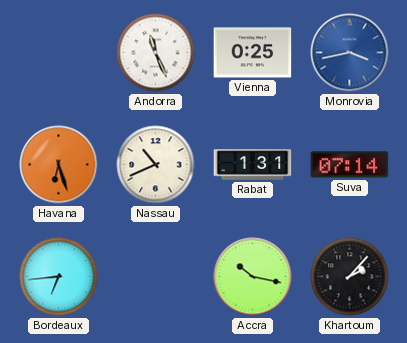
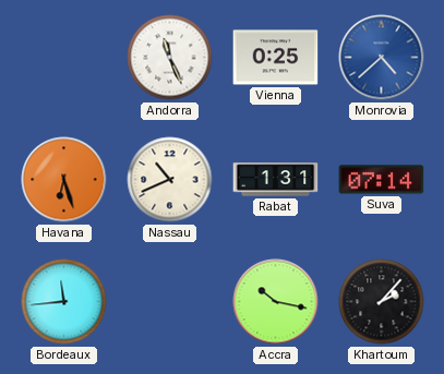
Monrovia: 3:43 -> 4:38 (382, 58)
Bordeaux: 6:44 -> 11:44 (64, 302)
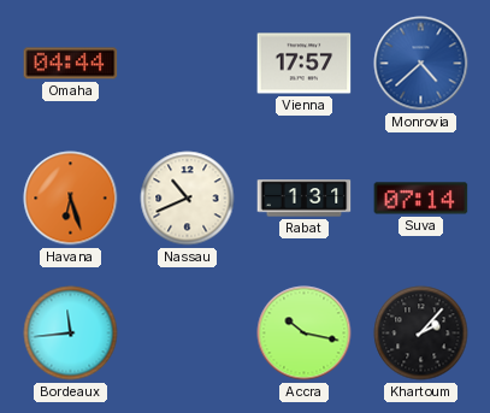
Omaha: none -> 04:44 (71, 64)
Andorra: 11:26 -> none (170, 58)
Vienna: 0:25 -> 17:57 (305, 64)
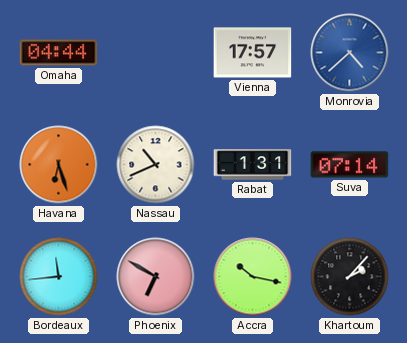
Phoenix: none -> 6:50 (156, 277)
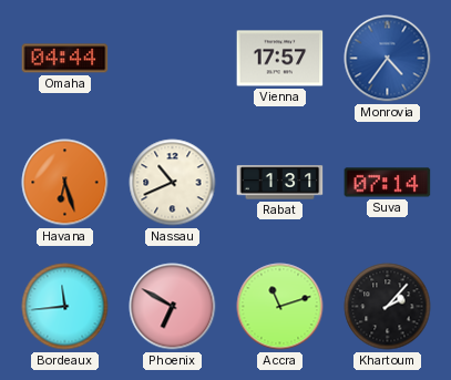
Monrovia: 4:38 -> 4:36 (388, 59)
Accra: 10:17 -> 11:12 (280, 307)
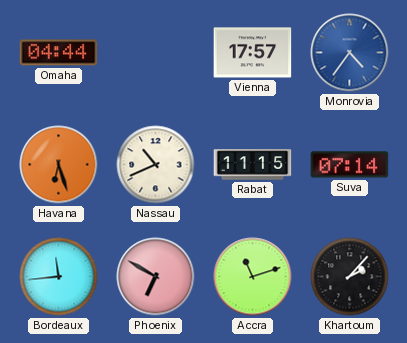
Rabat: 1:31 -> 11:15 (253, 165)
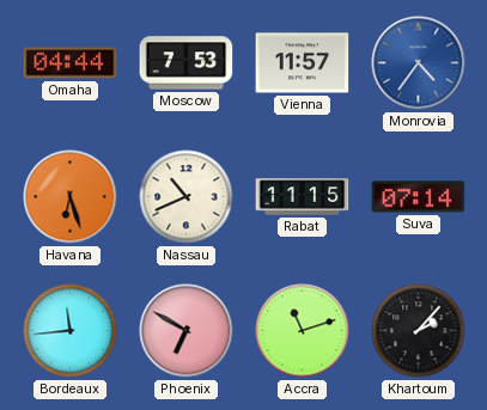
Moscow: none -> 7:53 (187, 63)
Vienna: 17:57 -> 11:57 (303, 63)
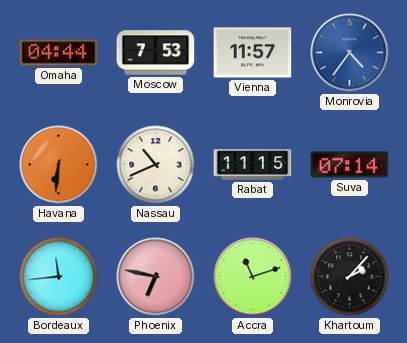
Havana: 6:27 -> 6:31 (59, 165)
Phoenix: 6:50 -> 6:47 (156, 277)
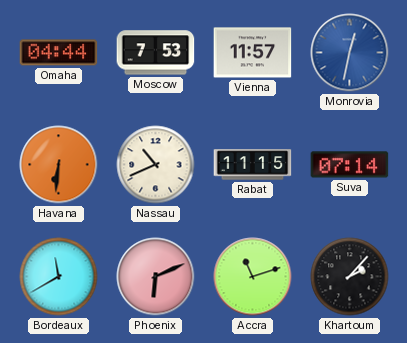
Monrovia: 4:36 -> 12:32 (350, 53)
Bordeaux: 11:44 -> 11:40 (59, 277)
Phoenix: 6:47 -> 6:11 (156, 277)
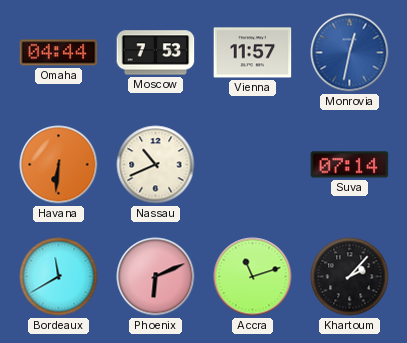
Rabat: 11:15 -> none (253, 165)
